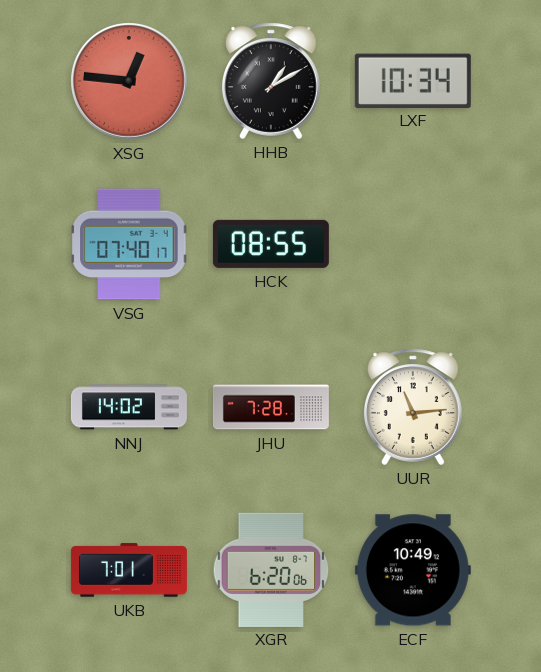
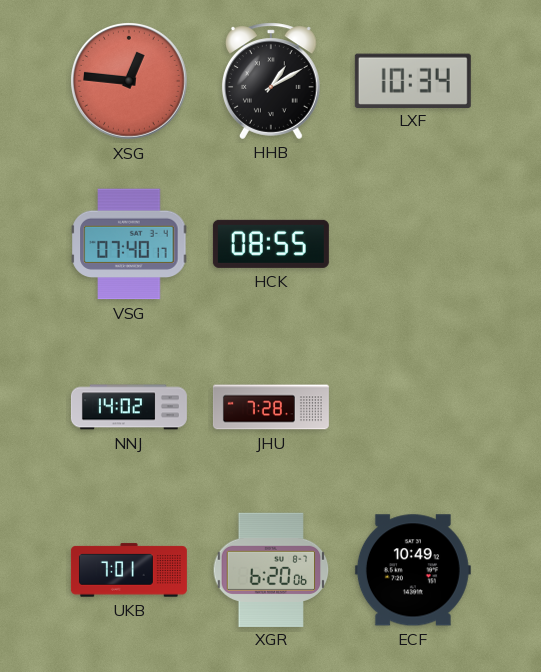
UUR: 11:14 -> none (413, 407)
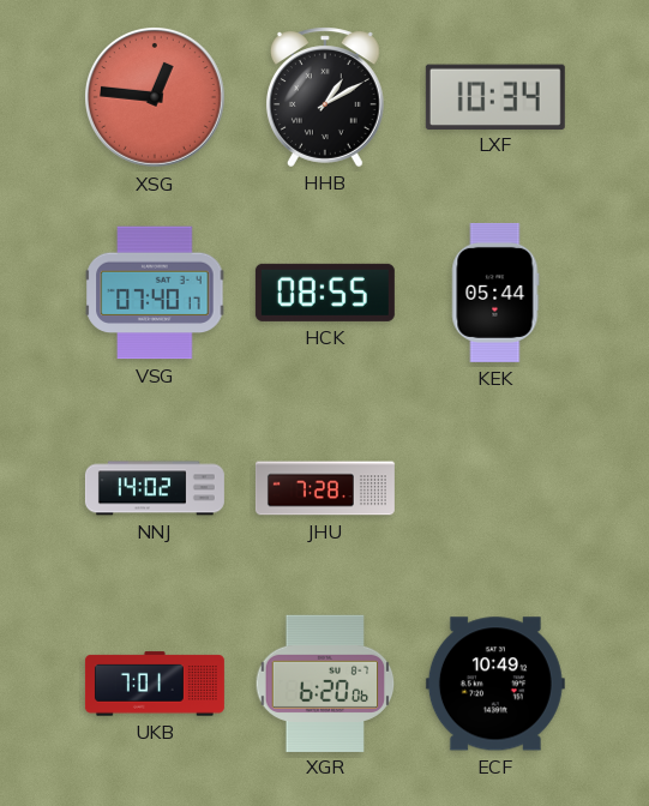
KEK: none -> 05:44 (495, 293)
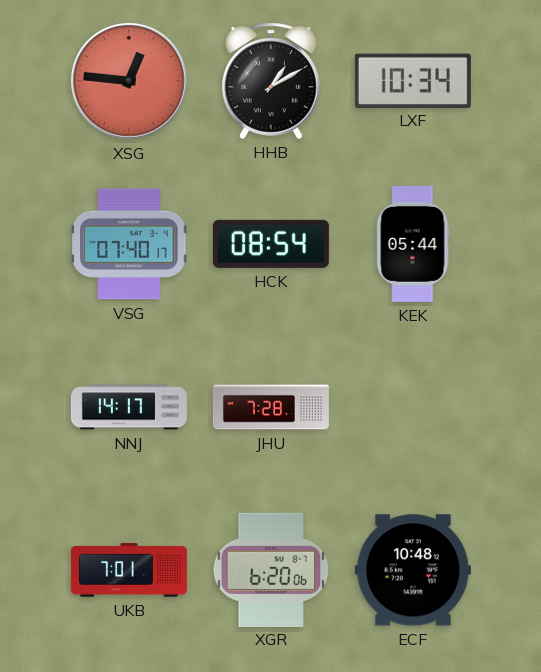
HCK: 08:55 -> 08:54 (271, 244)
NNJ: 14:02 -> 14:17 (129, 407)
ECF: 10:49 -> 10:48 (413, 570)
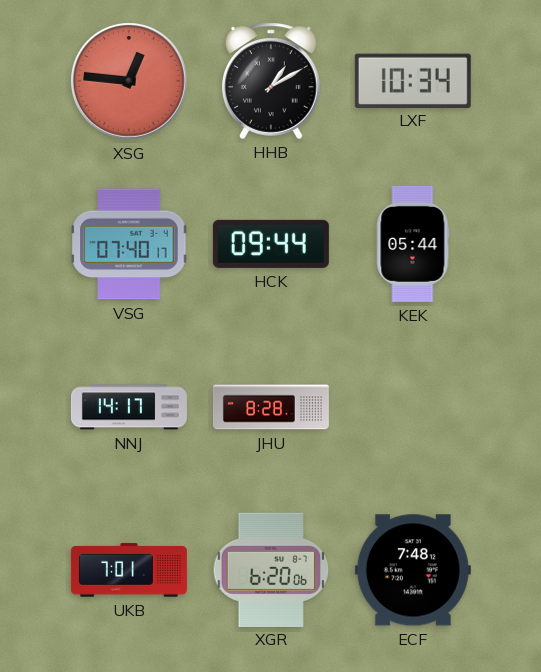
HCK: 08:54 -> 09:44 (271, 244)
JHU: 7:28 -> 8:28 (271, 407)
ECF: 10:48 -> 7:48 (413, 570)
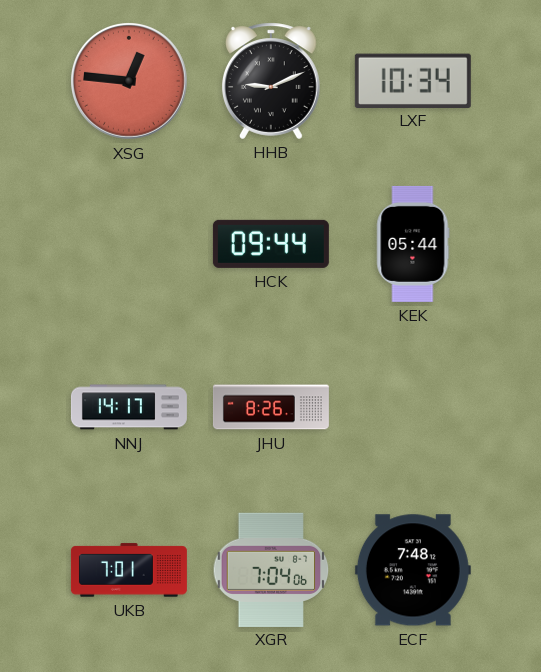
HHB: 1:10 -> 9:11 (271, 81)
VSG: 07:40 -> none (129, 244)
JHU: 8:28 -> 8:26 (271, 407)
XGR: 6:20 -> 7:04 (271, 569)
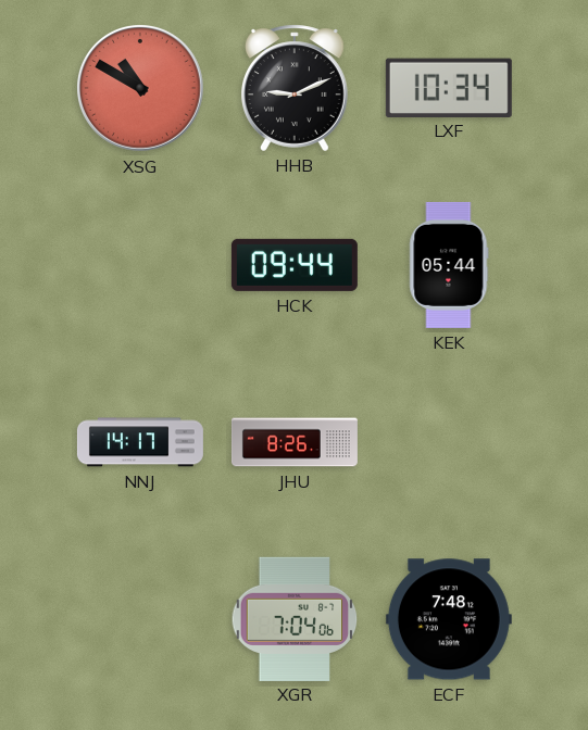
XSG: 12:46 -> 10:50 (141, 89)
UKB: 7:01 -> none (129, 570)
